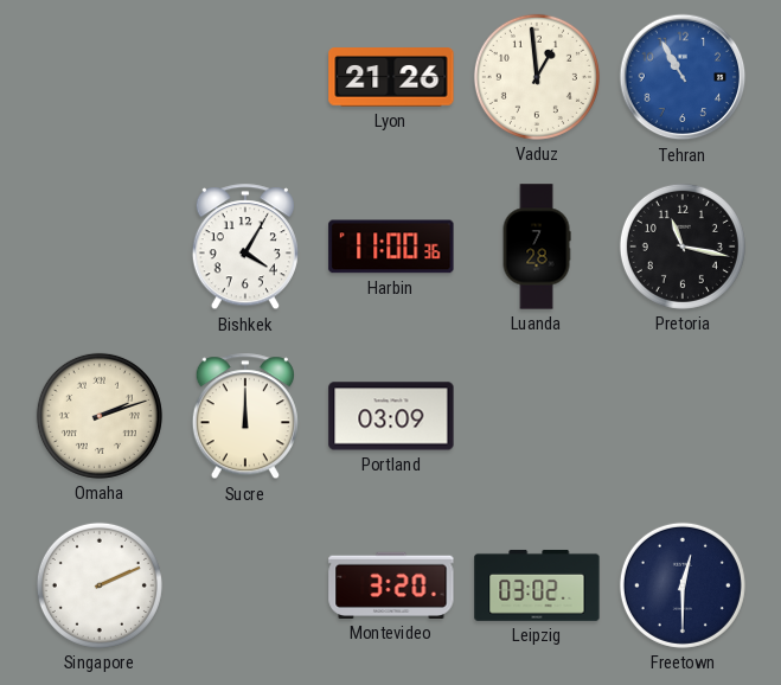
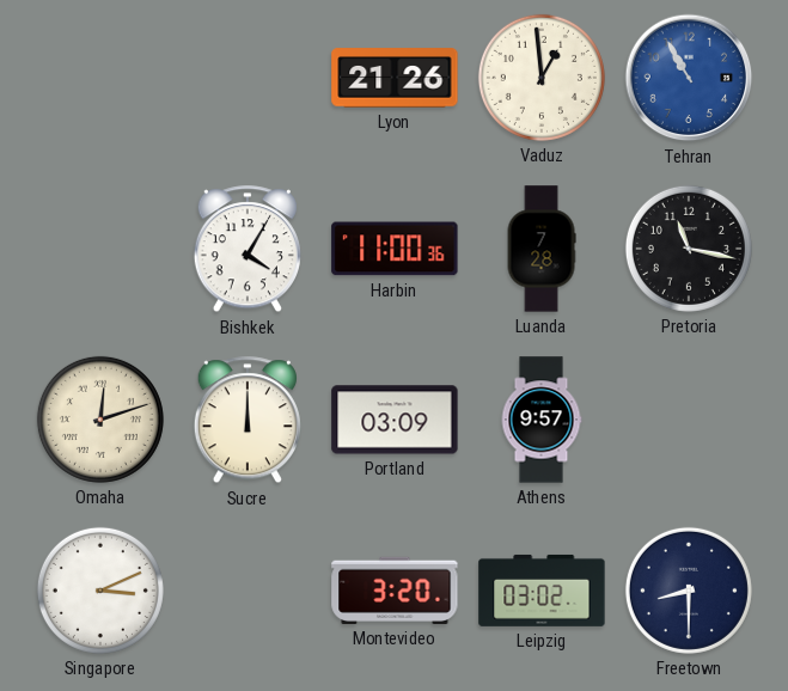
Omaha: 2:12 -> 12:12 (100, 420)
Athens: none -> 9:57 (542, 420)
Singapore: 2:11 -> 3:11 (100, 591)
Freetown: 12:30 -> 8:30 (689, 591)
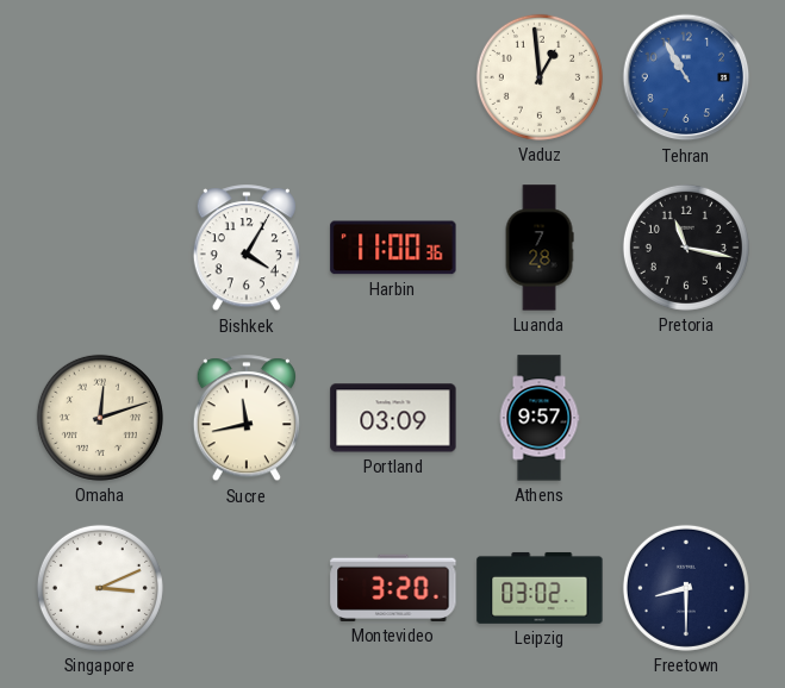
Lyon: 21:26 -> none (395, 78)
Sucre: 12:00 -> 11:43 (247, 419)
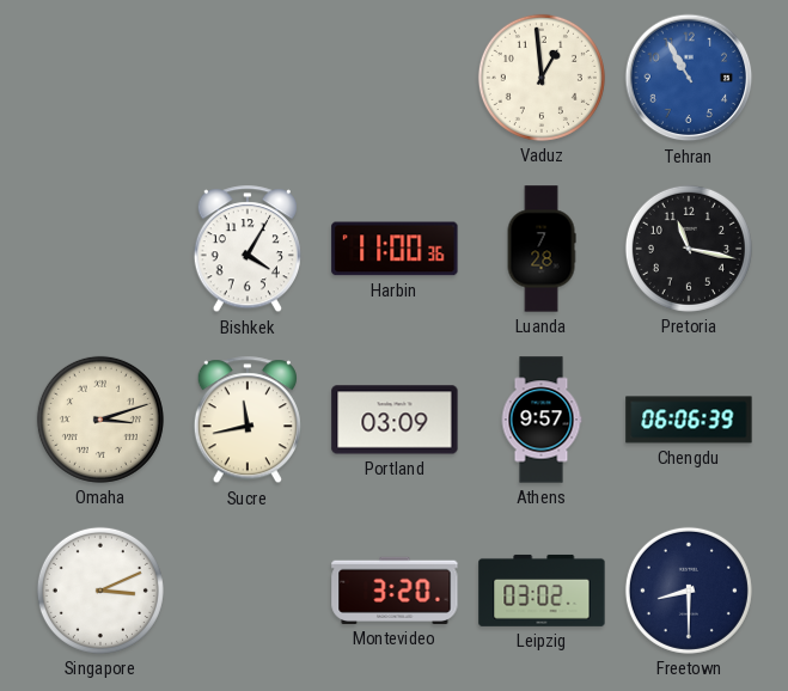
Omaha: 12:12 -> 3:12 (100, 420)
Chengdu: none -> 06:06 (689, 420)
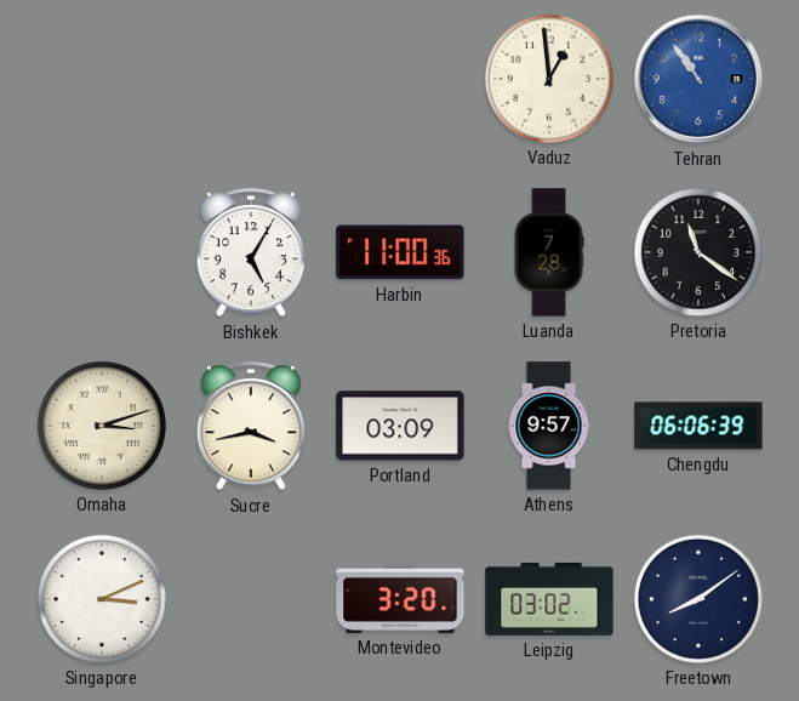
Tehran: 10:55 -> 10:54 (698, 79)
Bishkek: 4:05 -> 5:05 (251, 253)
Pretoria: 11:17 -> 11:21 (698, 252)
Sucre: 11:43 -> 3:43 (251, 427)
Freetown: 8:30 -> 8:09 (698, 599)
